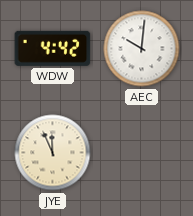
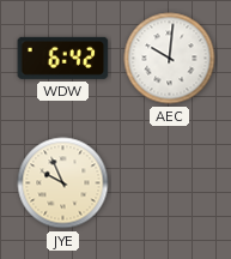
WDW: 4:42 -> 6:42 (63, 58)
JYE: 11:56 -> 9:56 (63, 183)
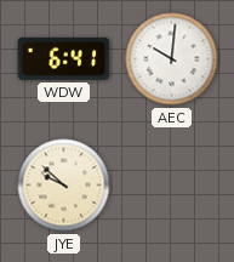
WDW: 6:42 -> 6:41 (64, 58)
JYE: 9:56 -> 9:52 (64, 186)
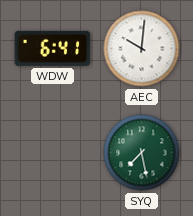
JYE: 9:52 -> none (64, 186)
SYQ: none -> 7:28 (142, 153)
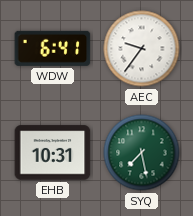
AEC: 10:01 -> 9:36 (142, 49)
EHB: none -> 10:31 (53, 153)
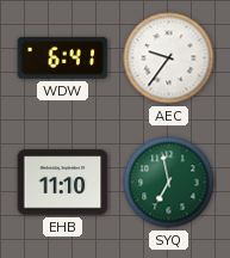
EHB: 10:31 -> 11:10 (63, 183)
SYQ: 7:28 -> 6:58 (169, 183)
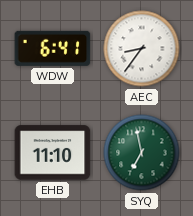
AEC: 9:36 -> 8:36 (142, 49)
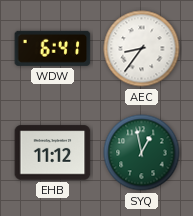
EHB: 11:10 -> 11:12 (53, 153)
SYQ: 6:58 -> 12:58 (142, 153)
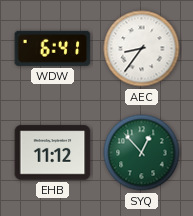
SYQ: 12:58 -> 12:53 (142, 153)
